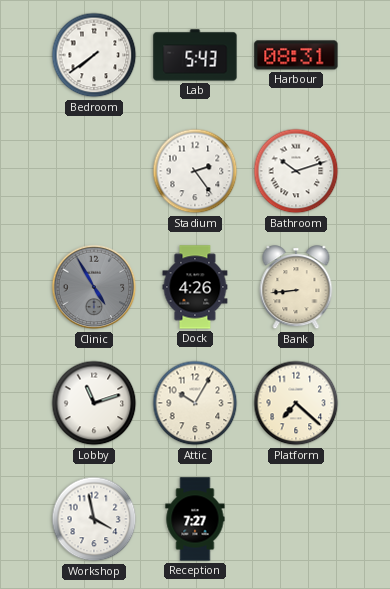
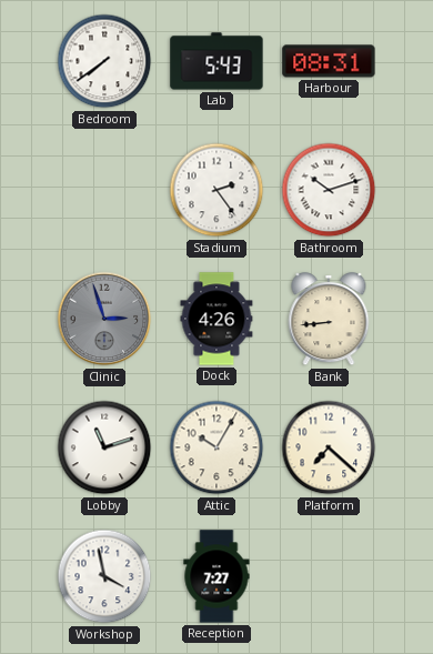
Clinic: 4:55 -> 2:57 (104, 319)
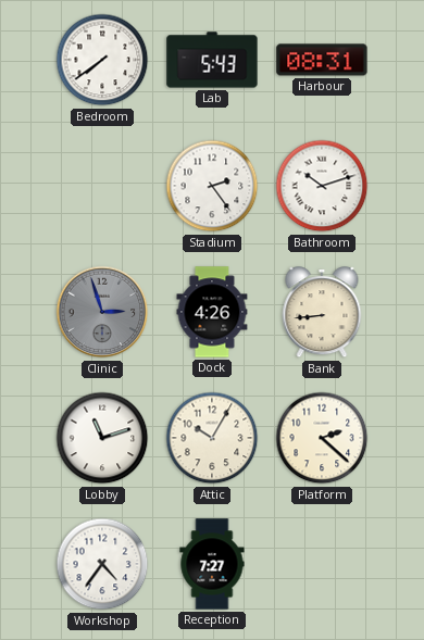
Platform: 7:22 -> 2:22 (322, 438)
Workshop: 3:58 -> 4:36 (102, 564)
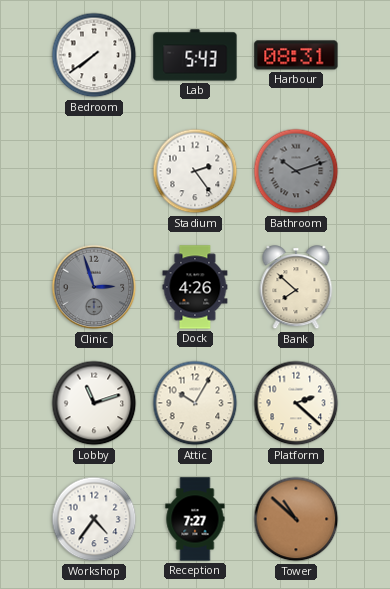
Bathroom dial: white -> grey (296, 171)
Bank: 8:44 -> 7:52 (296, 288)
Tower: none -> 10:52 (296, 519)
